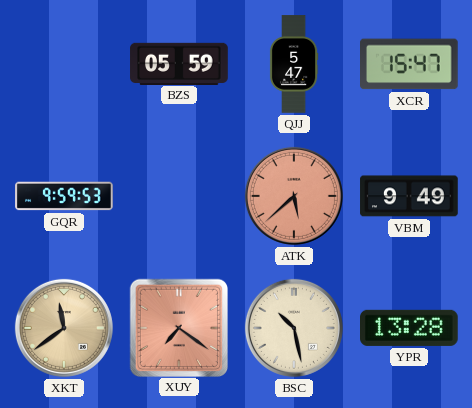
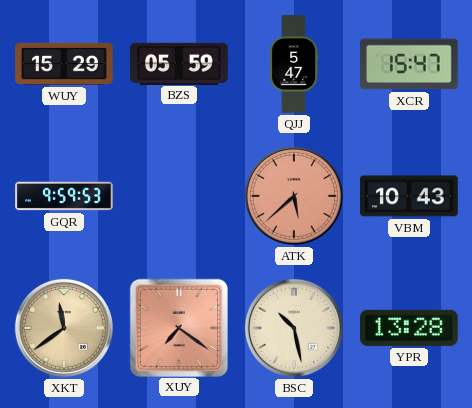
WUY: none -> 15:29 (64, 64)
VBM: 9:49 -> 10:43 (409, 196)
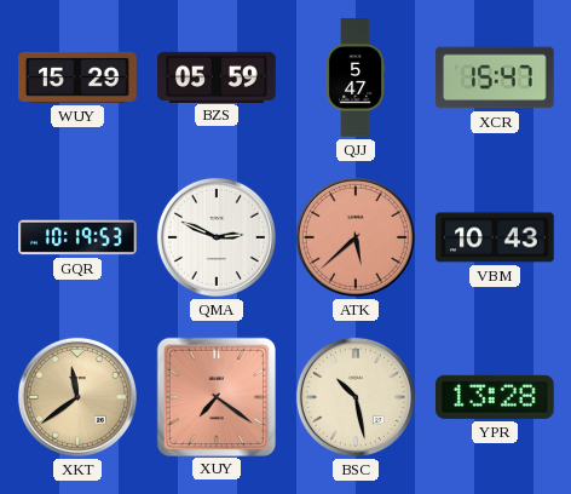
GQR: 9:59 -> 10:19 (77, 237)
QMA: none -> 2:49 (217, 237)
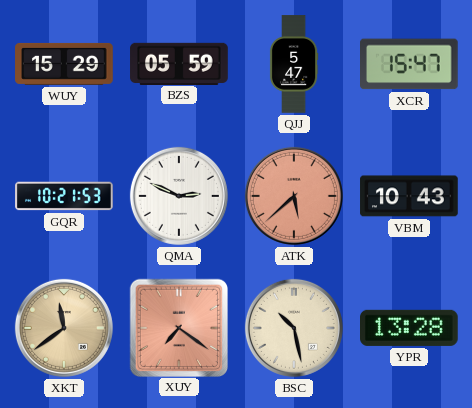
GQR: 10:19 -> 10:21 (64, 196)
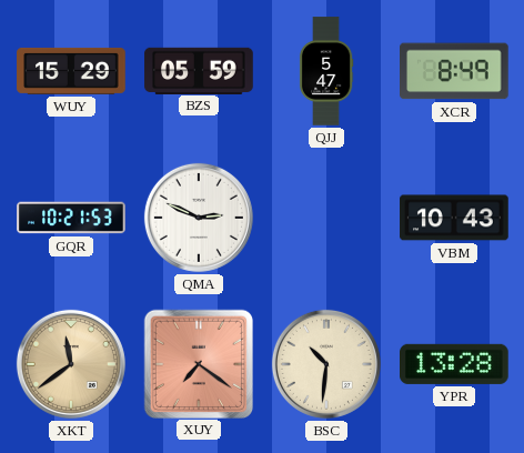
XCR: 15:47 -> 8:49 (455, 71)
ATK: 5:38 -> none (294, 196)
BSC: 10:28 -> 10:31 (326, 364)
